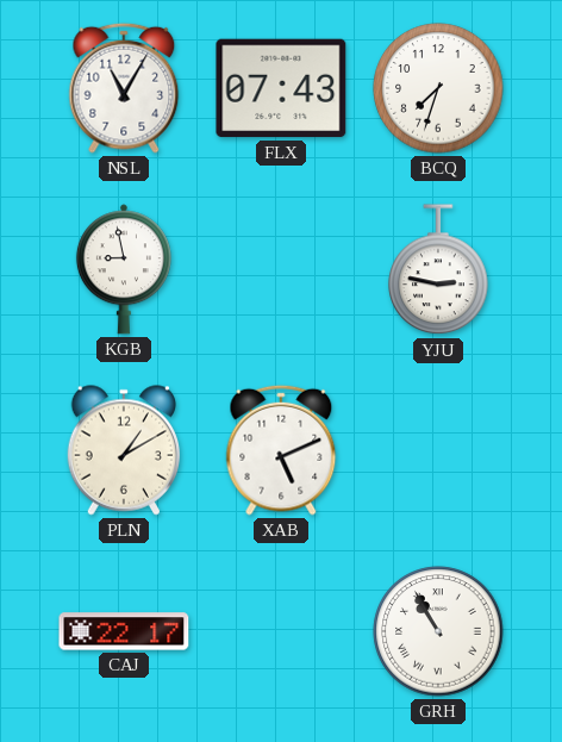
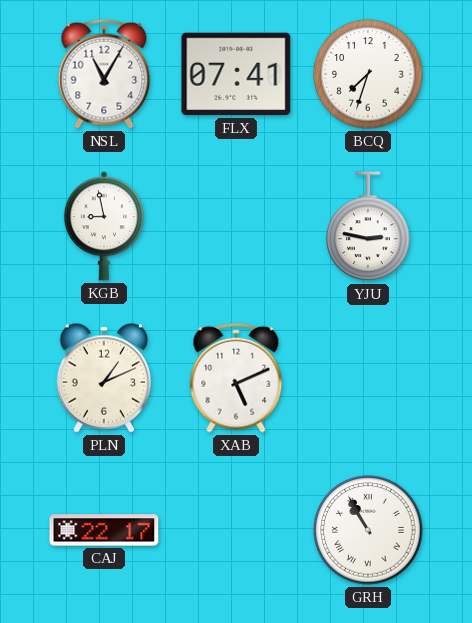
FLX: 07:43 -> 07:41 (236, 74)
PLN: 1:10 -> 1:11 (103, 378)
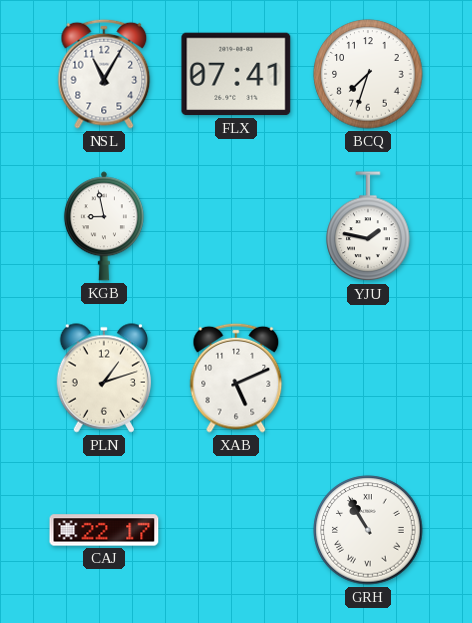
YJU: 2:47 -> 1:47 (368, 227)
PLN: 1:11 -> 1:12 (103, 378)
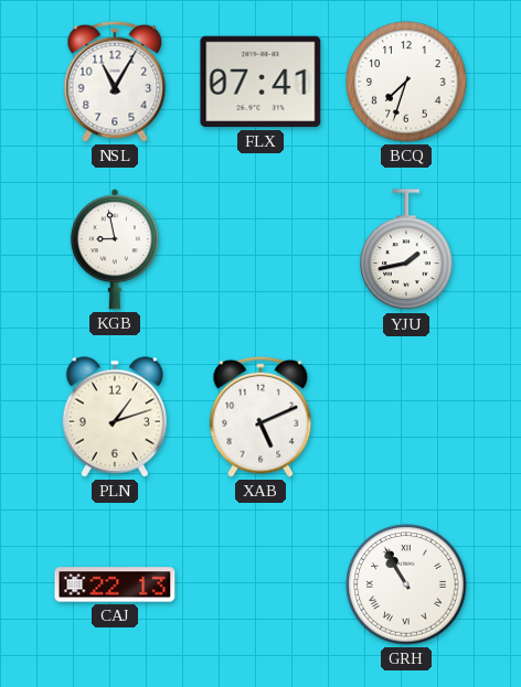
YJU: 1:47 -> 1:43 (406, 250)
CAJ: 22:17 -> 22:13 (115, 584)
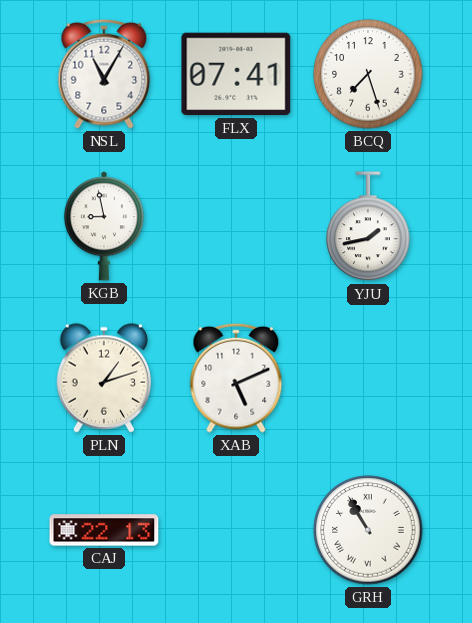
BCQ: 7:33 -> 7:27 (368, 74)
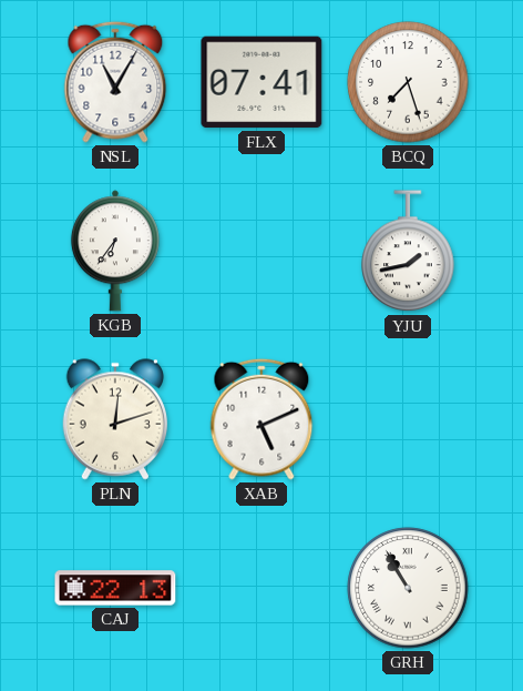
KGB: 8:58 -> 6:36 (115, 251)
PLN: 1:12 -> 12:12 (114, 419)
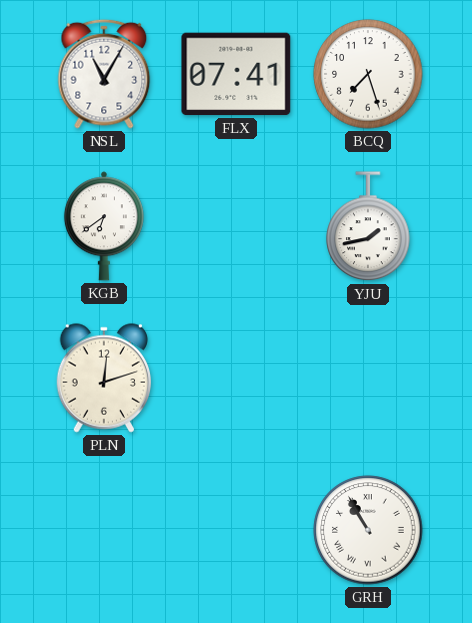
KGB: 6:36 -> 6:39 (104, 226)
XAB: 5:11 -> none (261, 419)
CAJ: 22:13 -> none (115, 588)
